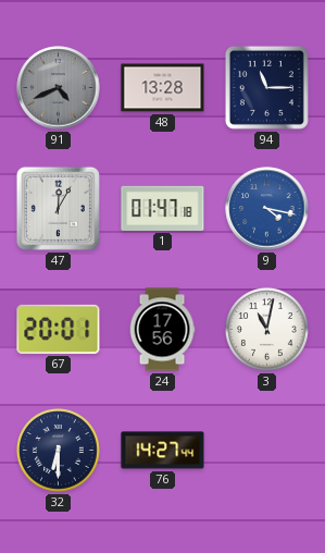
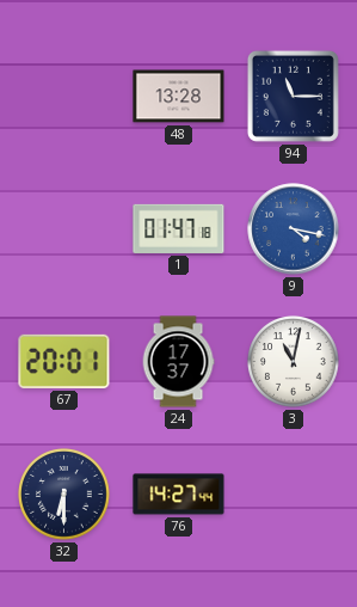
91: 4:41 -> none (59, 88)
47: 12:05 -> none (58, 208)
24: 17:56 -> 17:37 (178, 362)
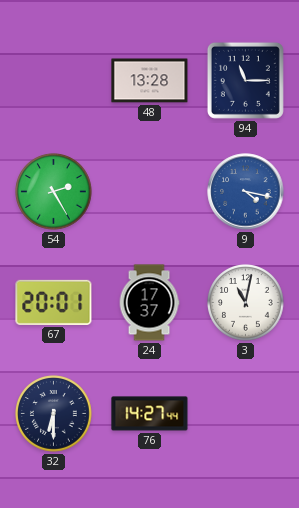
54: none -> 2:25 (54, 192)
1: 01:47 -> none (179, 228)
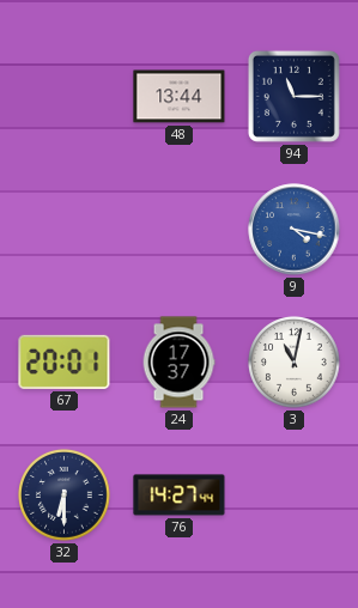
48: 13:28 -> 13:44 (180, 97)
54: 2:25 -> none (54, 192)
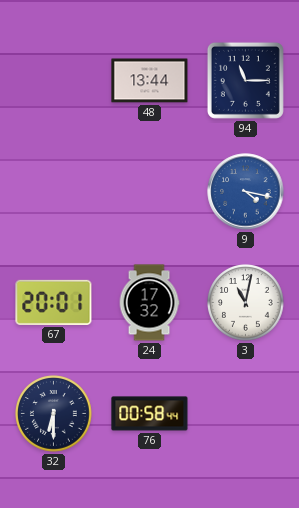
24: 17:37 -> 17:32 (149, 303)
76: 14:27 -> 00:58 (150, 414)
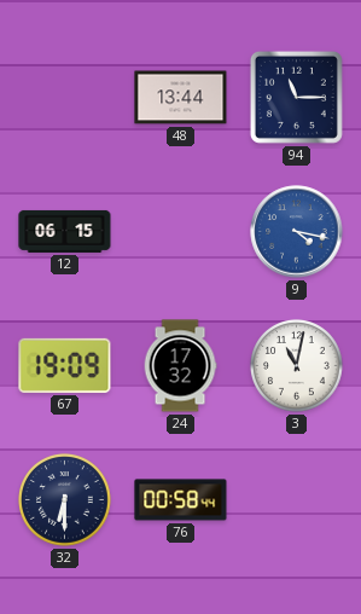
12: none -> 06:15 (65, 231)
67: 20:01 -> 19:09 (65, 365)
